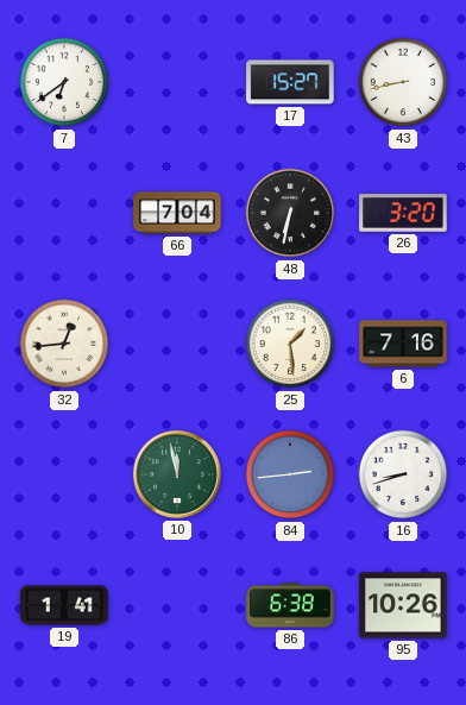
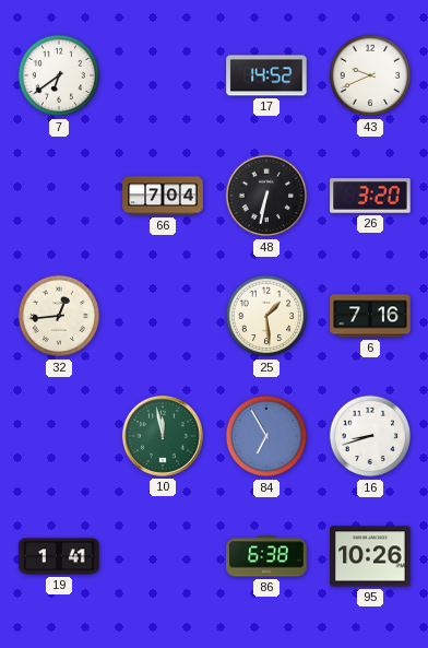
17: 15:27 -> 14:52 (266, 75)
43: 8:43 -> 9:41 (370, 75)
84: 2:44 -> 6:55 (266, 436)
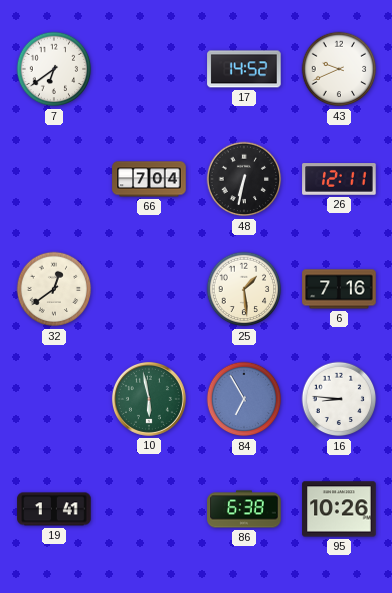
26: 3:20 -> 12:11 (339, 179)
32: 12:44 -> 12:39 (54, 289)
10: 11:58 -> 5:58 (149, 399)
16: 8:42 -> 8:46 (339, 399)
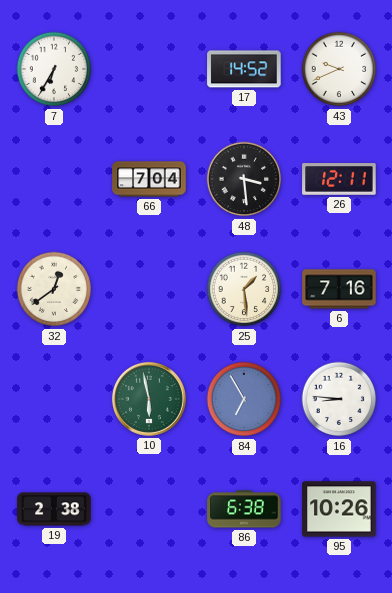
7: 6:39 -> 6:35 (54, 69)
48: 6:32 -> 3:29 (244, 179)
19: 1:41 -> 2:38 (54, 509)
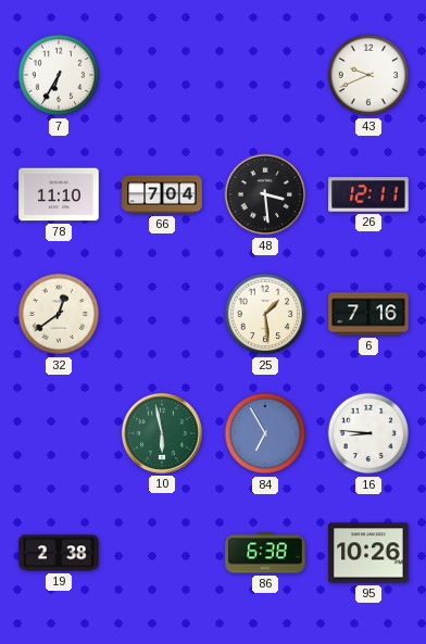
17: 14:52 -> none (244, 69)
78: none -> 11:10 (59, 194)
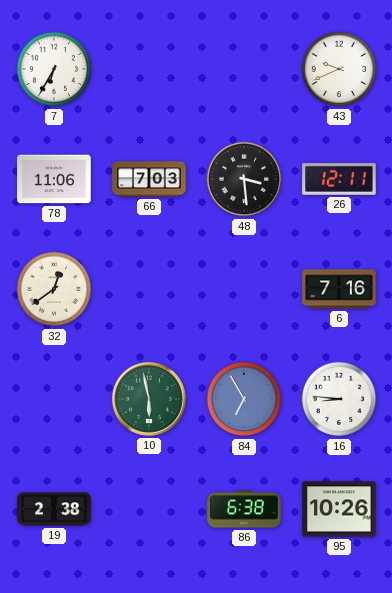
78: 11:10 -> 11:06 (54, 179)
66: 7:04 -> 7:03 (149, 179)
25: 1:29 -> none (265, 314)
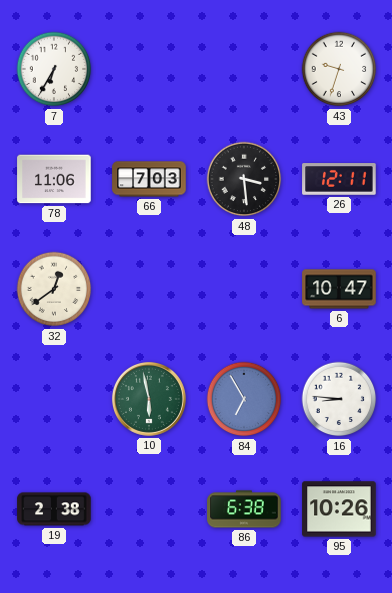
43: 9:41 -> 9:33 (339, 69)
6: 7:16 -> 10:47 (339, 289)
